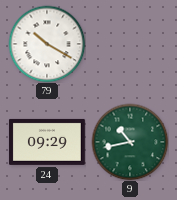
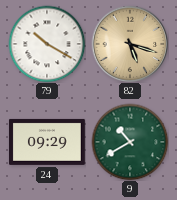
82: none -> 5:18 (130, 44)
9: 10:43 -> 10:40 (130, 142)
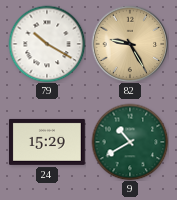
82: 5:18 -> 9:25 (130, 44)
24: 09:29 -> 15:29 (47, 142)
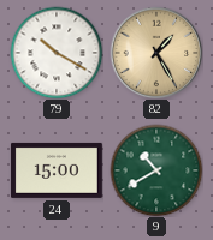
82: 9:25 -> 1:25 (156, 53)
24: 15:29 -> 15:00 (57, 170)
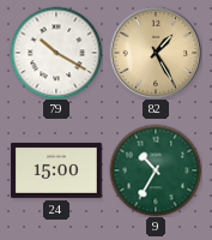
9: 10:40 -> 10:35 (156, 170)
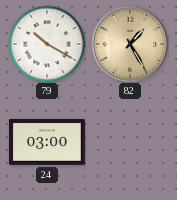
24: 15:00 -> 03:00 (47, 142)
9: 10:35 -> none (156, 170)
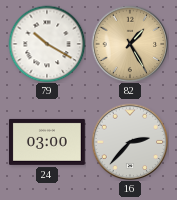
16: none -> 2:37 (130, 142)
